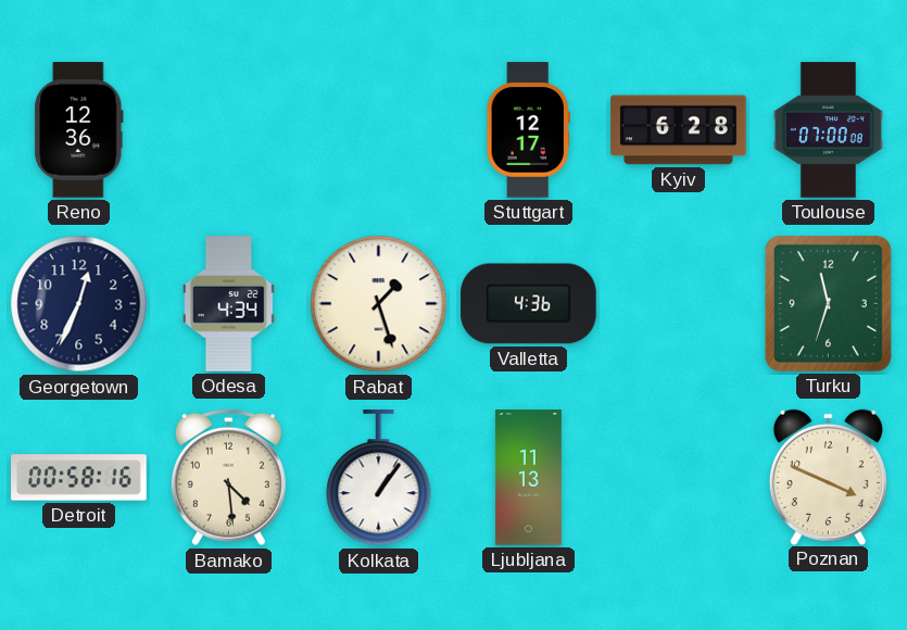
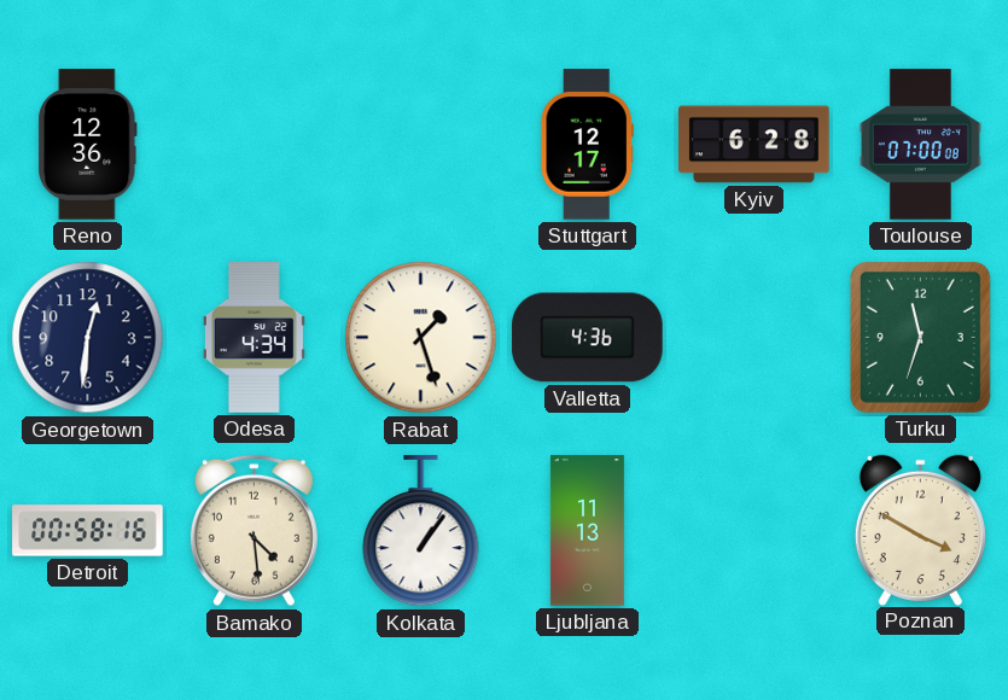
Georgetown: 12:34 -> 12:31 (88, 338)
Poznan: 3:49 -> 3:50 (920, 530)
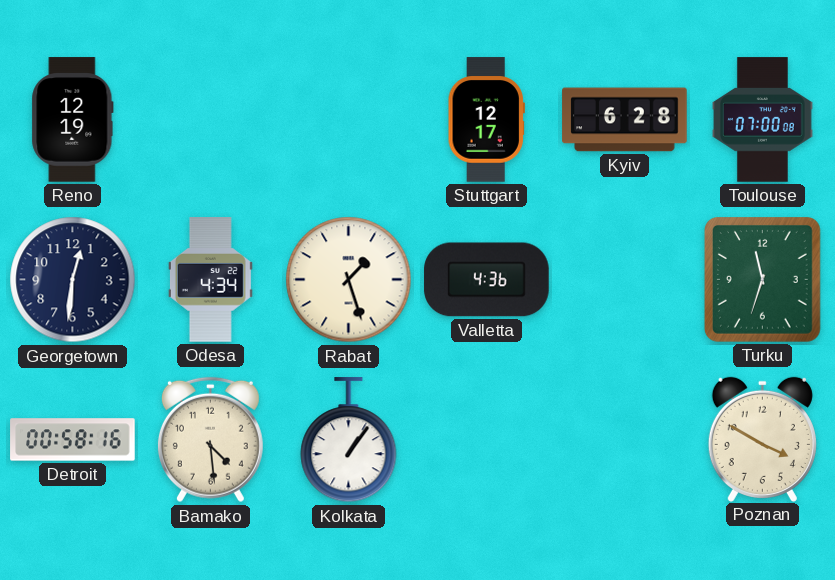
Reno: 12:36 -> 12:19 (73, 120)
Ljubljana: 11:13 -> none (587, 531)
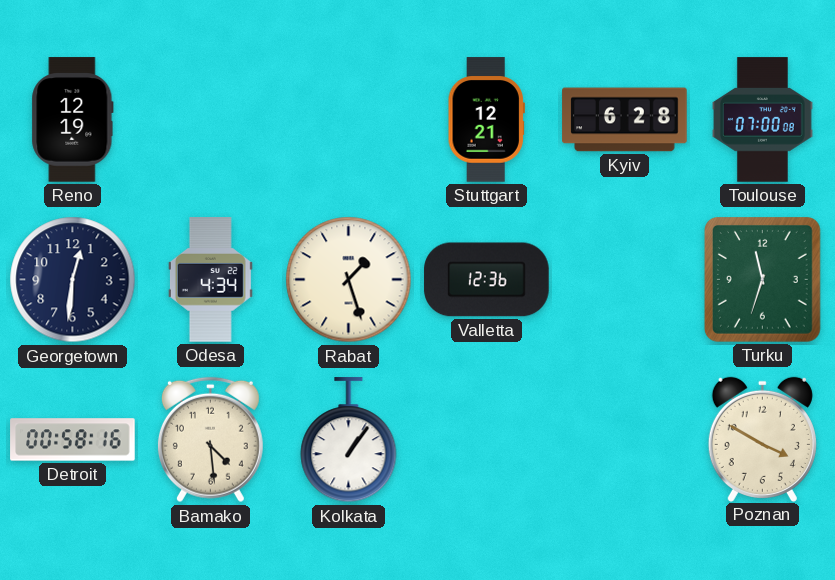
Stuttgart: 12:17 -> 12:21 (486, 120)
Valletta: 4:36 -> 12:36 (487, 280)
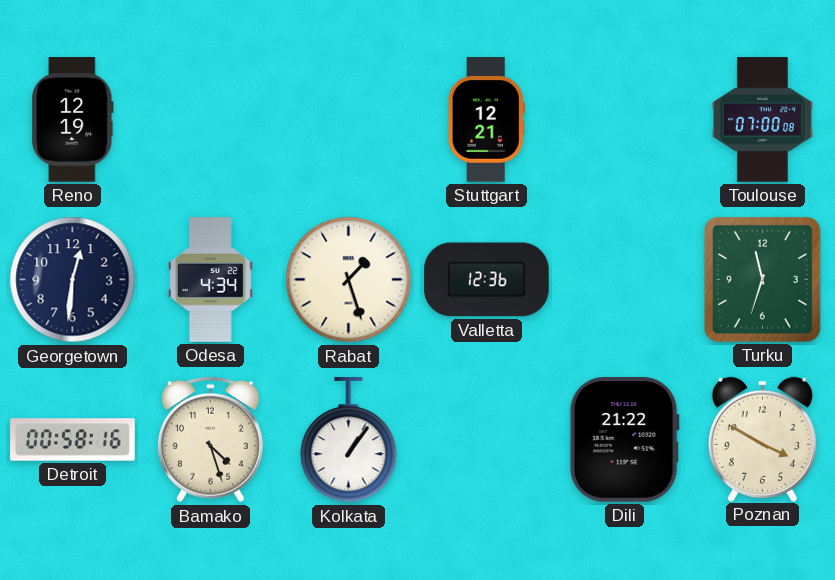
Kyiv: 6:28 -> none (625, 120)
Bamako: 4:29 -> 4:27 (210, 440)
Dili: none -> 21:22 (624, 440)
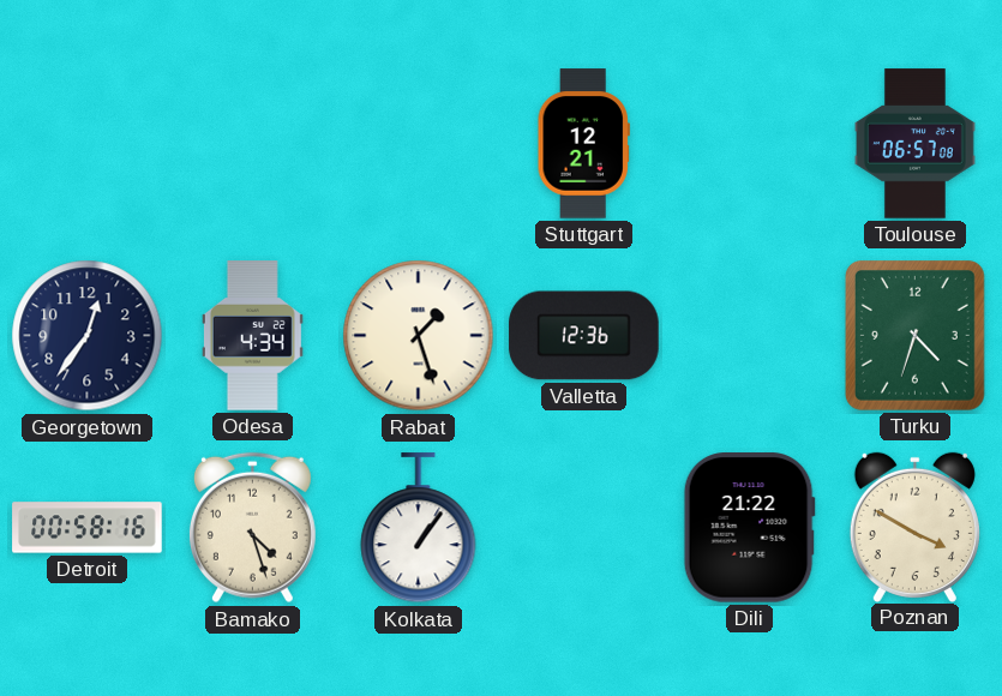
Reno: 12:19 -> none (73, 120)
Toulouse: 07:00 -> 06:57 (914, 144)
Georgetown: 12:31 -> 12:36 (88, 336)
Turku: 11:33 -> 4:33 (914, 336)
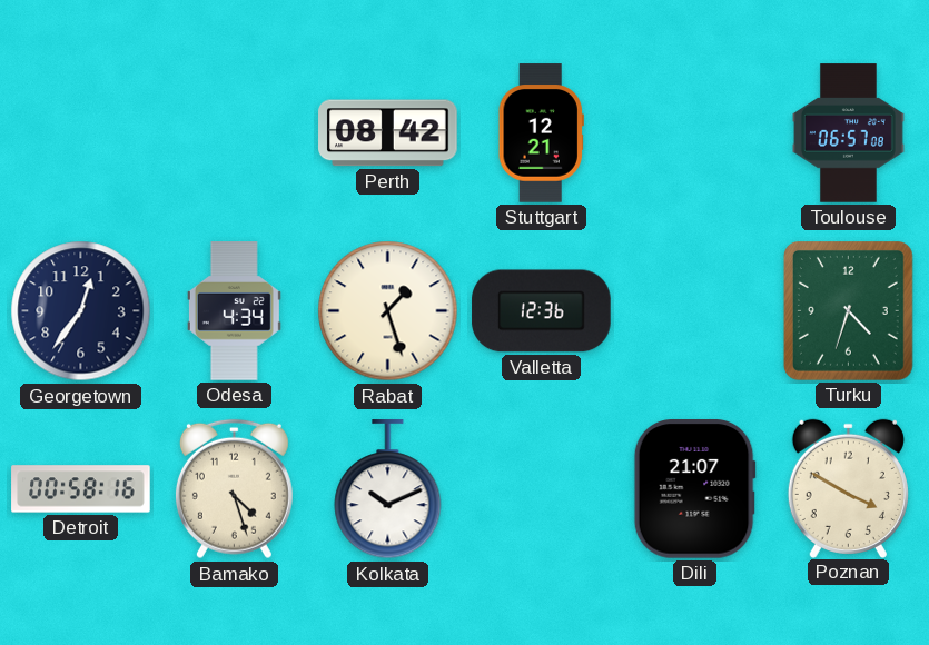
Perth: none -> 08:42 (388, 133)
Kolkata: 1:06 -> 10:11 (388, 489)
Dili: 21:22 -> 21:07 (694, 489)
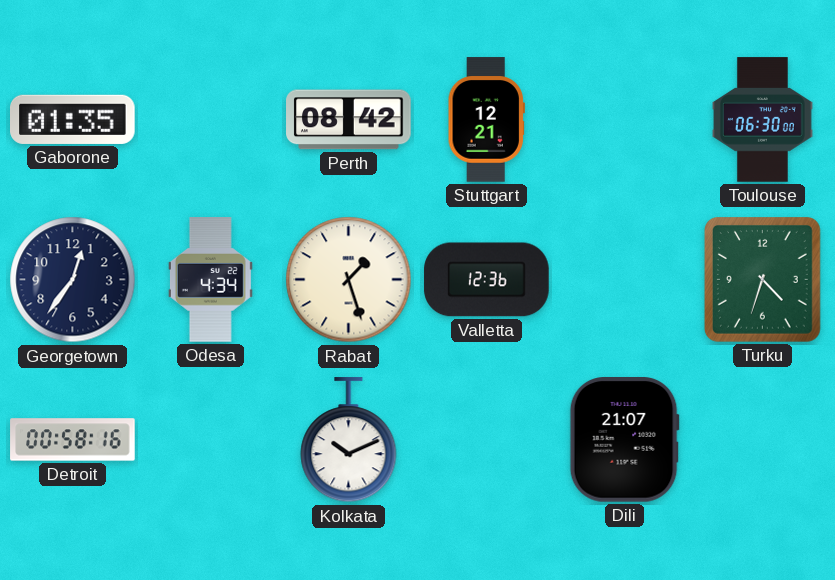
Gaborone: none -> 01:35 (73, 119)
Toulouse: 06:57 -> 06:30 (762, 120)
Bamako: 4:27 -> none (234, 489)
Poznan: 3:50 -> none (848, 488)
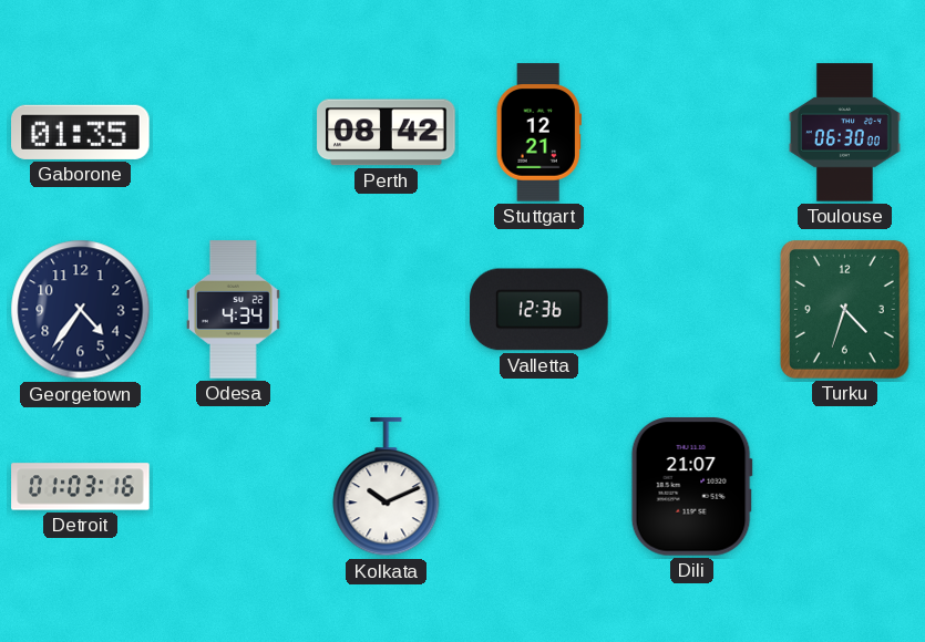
Georgetown: 12:36 -> 4:36 (81, 310)
Rabat: 1:27 -> none (349, 280)
Detroit: 00:58 -> 01:03 (81, 487)
